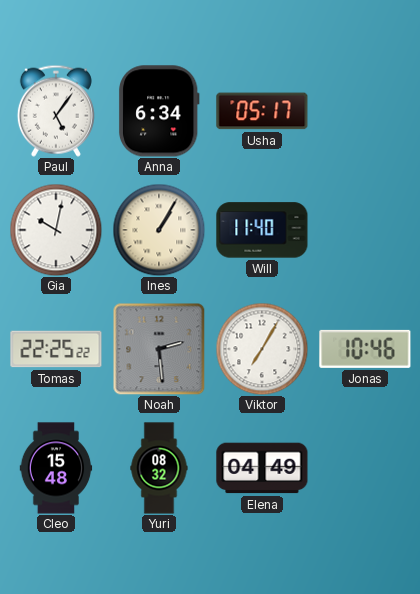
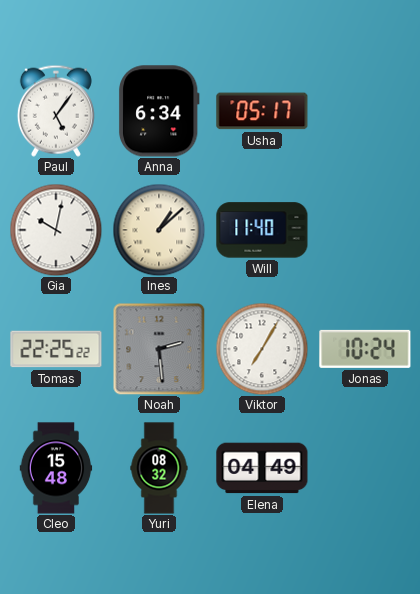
Ines: 1:05 -> 1:08 (159, 230)
Jonas: 10:46 -> 10:24 (365, 349)
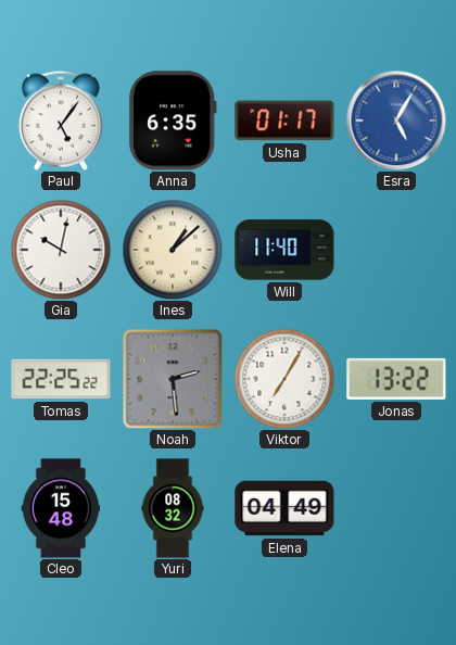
Anna: 6:34 -> 6:35 (173, 121)
Usha: 05:17 -> 01:17 (284, 121)
Esra: none -> 5:05 (396, 121)
Jonas: 10:24 -> 13:22 (396, 379)
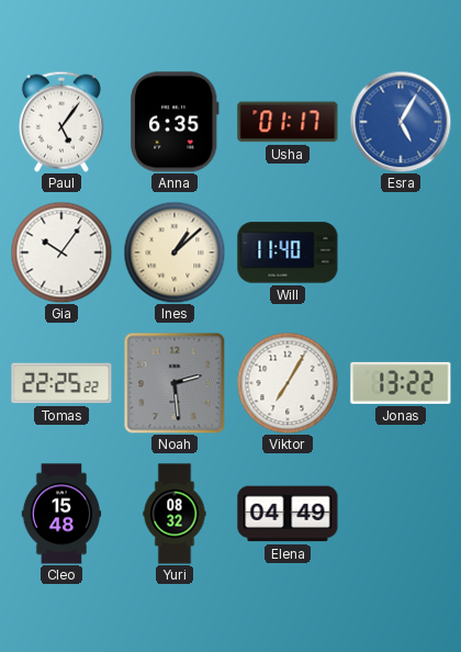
Gia: 10:02 -> 10:06 (61, 252)
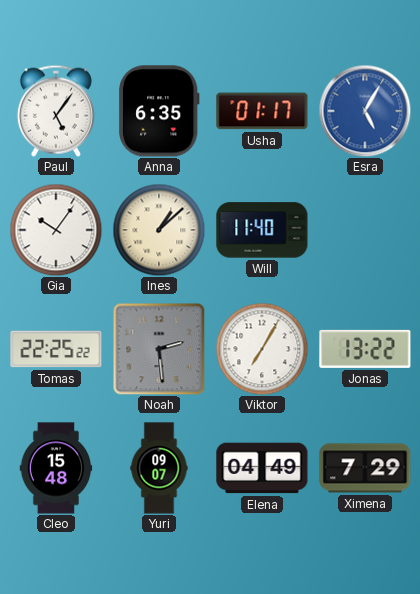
Yuri: 08:32 -> 09:07 (159, 468)
Ximena: none -> 7:29 (365, 468)
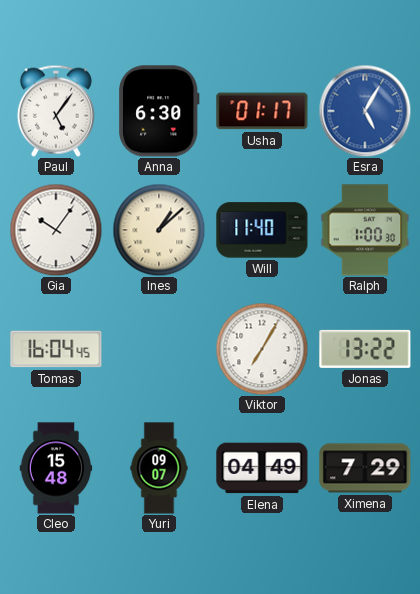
Anna: 6:35 -> 6:30 (159, 111)
Ralph: none -> 1:00 (365, 230)
Tomas: 22:25 -> 16:04 (56, 349)
Noah: 2:29 -> none (159, 349)
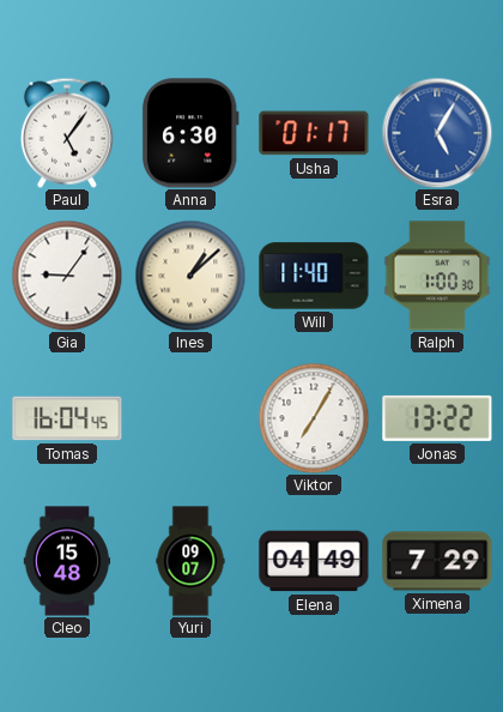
Gia: 10:06 -> 9:06 (67, 276)
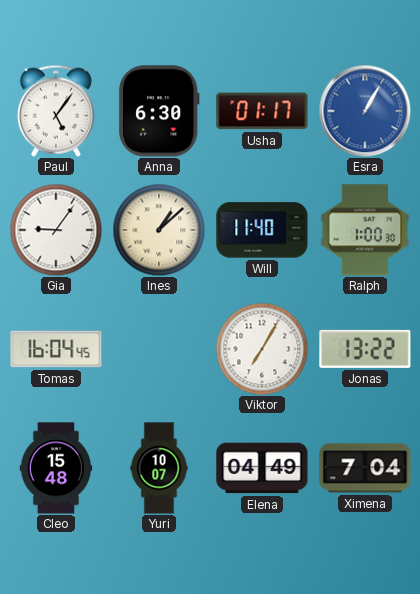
Esra: 5:05 -> 1:05 (365, 111)
Yuri: 09:07 -> 10:07 (159, 468)
Ximena: 7:29 -> 7:04 (365, 468)
